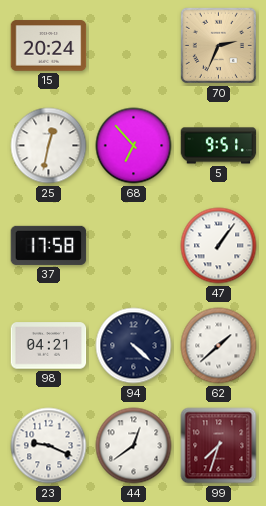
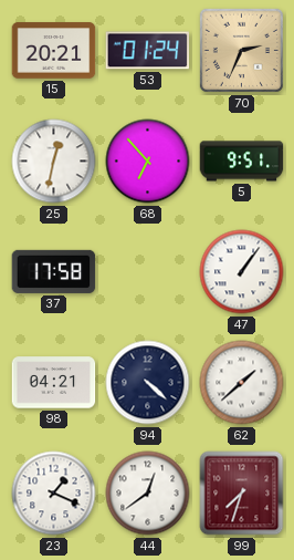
15: 20:24 -> 20:21 (54, 51)
53: none -> 01:24 (148, 51)
23: 9:19 -> 1:19 (54, 494)
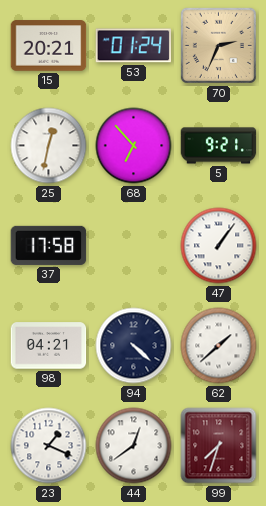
5: 9:51 -> 9:21 (219, 146)
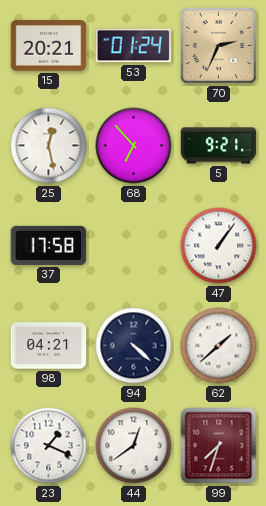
25: 12:32 -> 12:28 (49, 146)
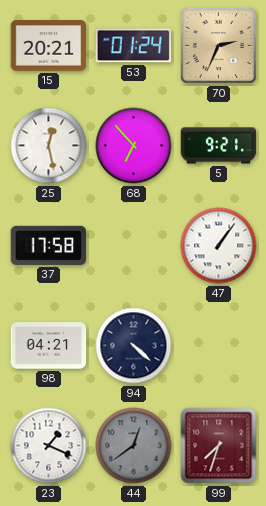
62: 1:38 -> none (219, 346)
44 dial: white -> grey (134, 446)
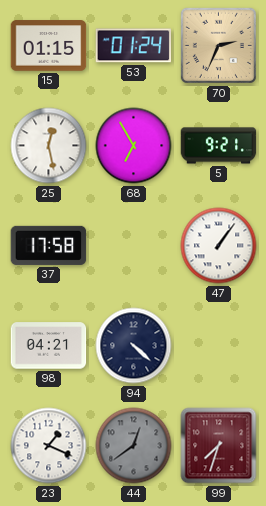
15: 20:21 -> 01:15 (49, 46)
68: 6:53 -> 6:55 (134, 146)
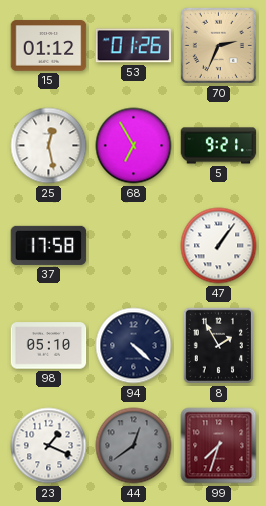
15: 01:15 -> 01:12 (49, 46)
53: 01:24 -> 01:26 (134, 46)
98: 04:21 -> 05:10 (49, 346)
8: none -> 1:55 (218, 345)
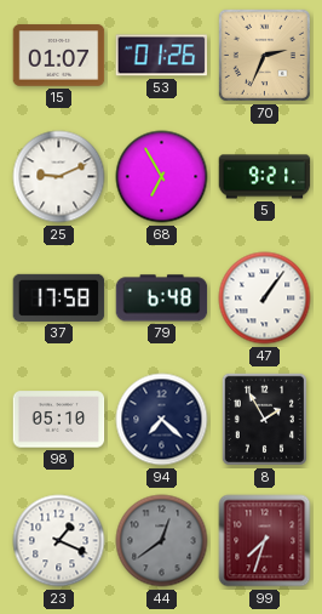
15: 01:12 -> 01:07 (59, 56)
25: 12:28 -> 9:11 (59, 177)
79: none -> 6:48 (162, 299)
94: 4:22 -> 7:22 (162, 420)
